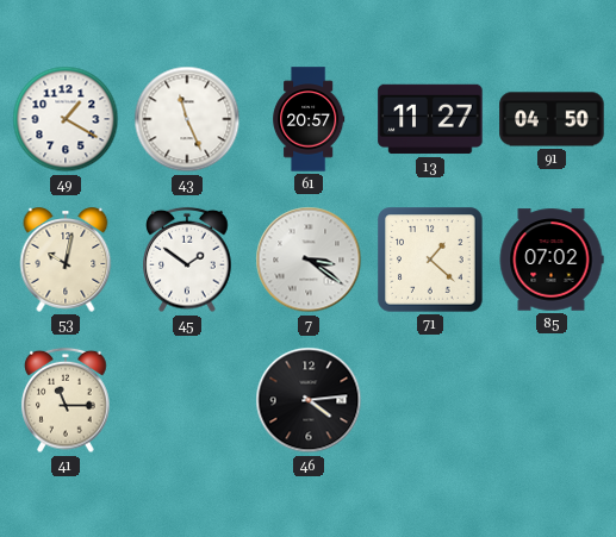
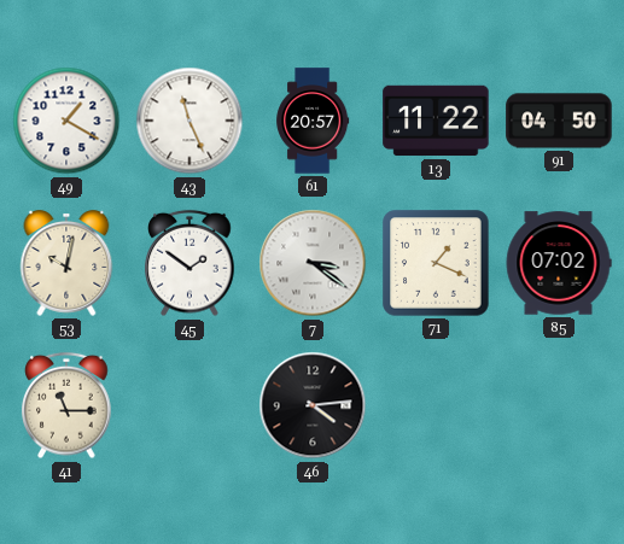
13: 11:27 -> 11:22 (436, 121)
71: 1:22 -> 1:19 (436, 263)
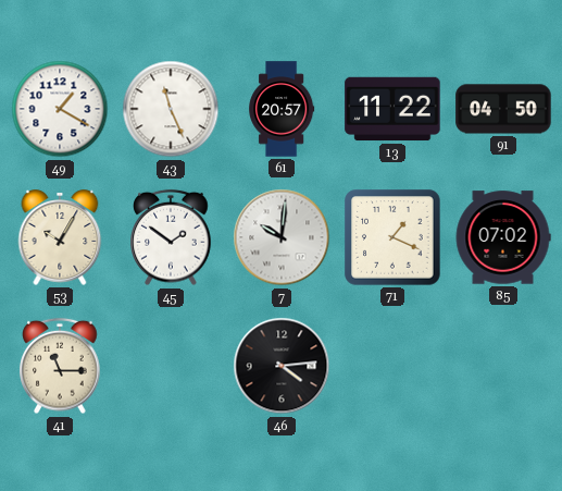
53: 10:02 -> 10:05 (60, 237)
7: 3:21 -> 10:01 (282, 237)
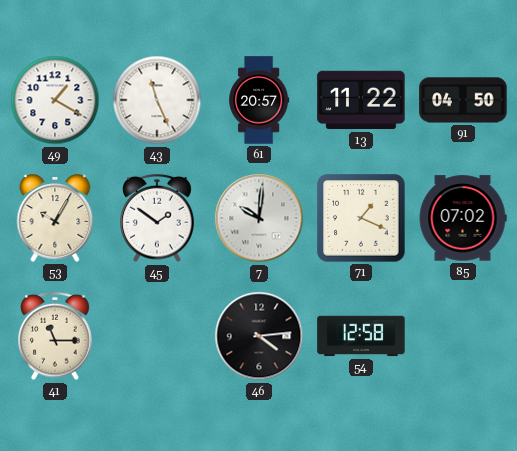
54: none -> 12:58 (361, 336)
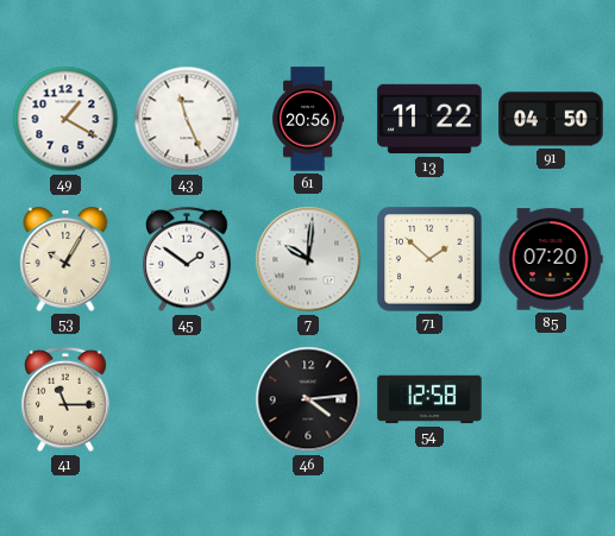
61: 20:57 -> 20:56 (308, 119)
71: 1:19 -> 1:52 (429, 259)
85: 07:02 -> 07:20 (551, 259)
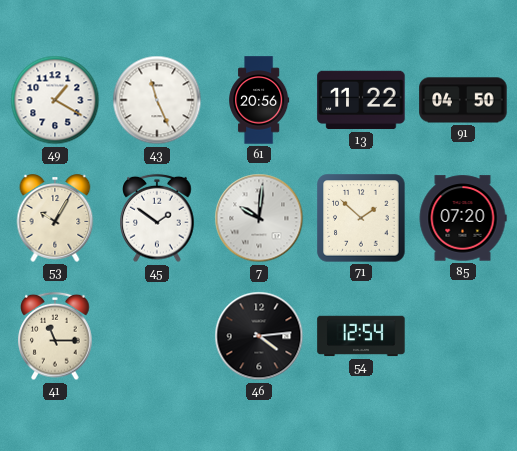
54: 12:58 -> 12:54 (361, 336)
